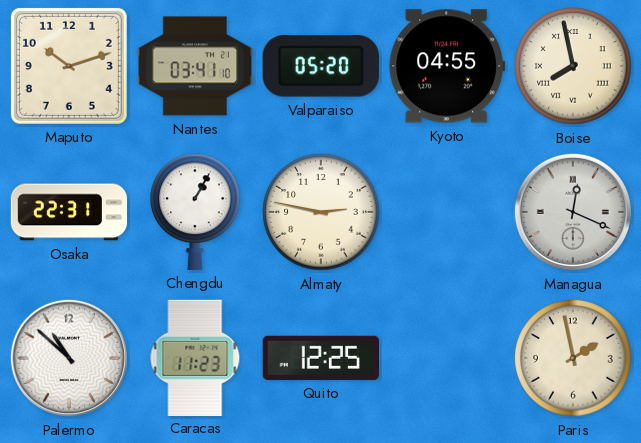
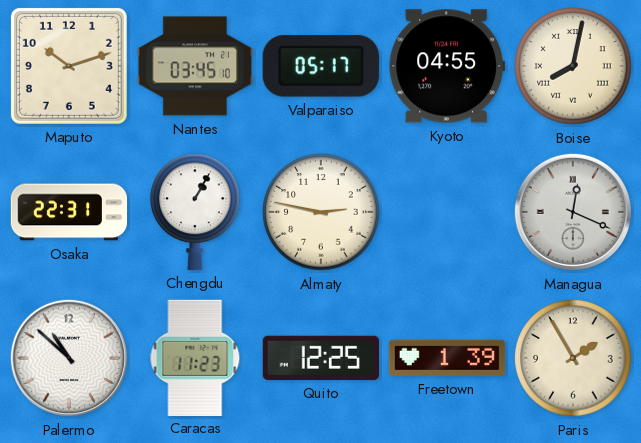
Nantes: 03:41 -> 03:45 (195, 66)
Valparaiso: 05:20 -> 05:17 (321, 66)
Boise: 7:58 -> 8:02 (573, 66)
Freetown: none -> 1:39 (447, 358)
Paris: 1:58 -> 1:55 (573, 358)
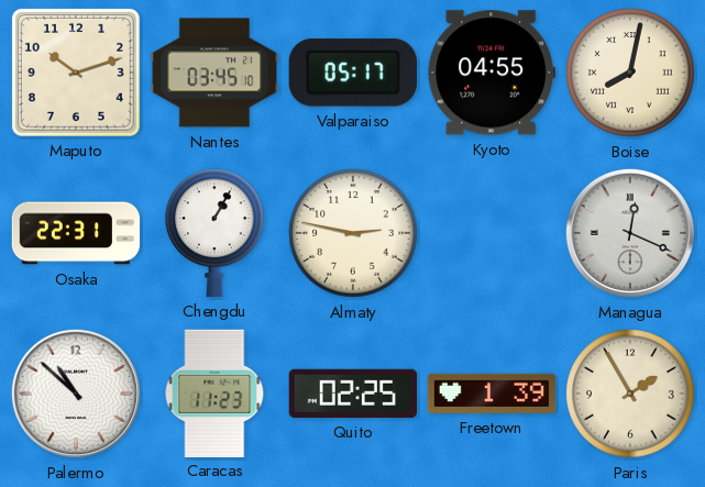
Quito: 12:25 -> 02:25 (352, 394)
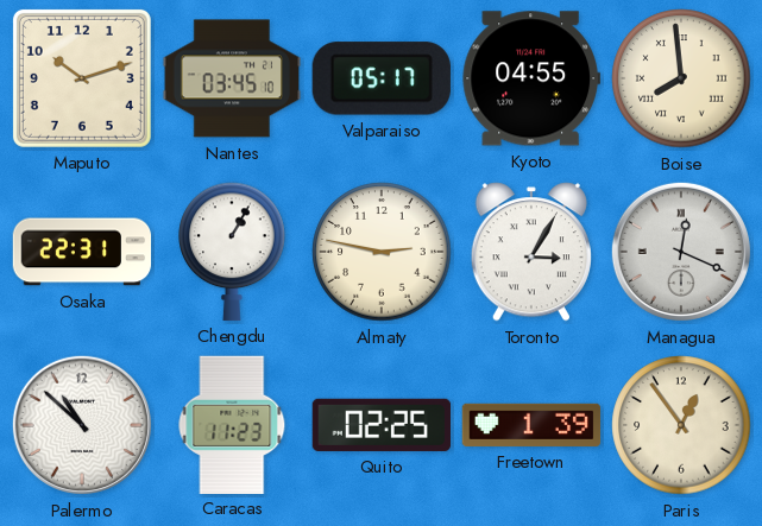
Boise: 8:02 -> 7:59 (681, 78)
Toronto: none -> 3:05 (531, 252)
Paris: 1:55 -> 12:54 (681, 425)
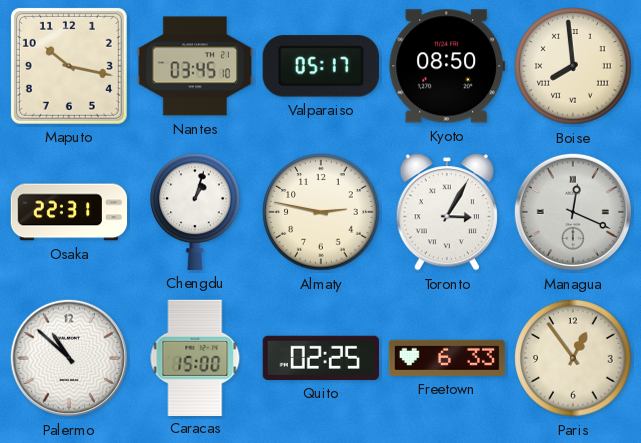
Maputo: 10:12 -> 10:17 (69, 66)
Kyoto: 04:55 -> 08:50 (446, 66)
Chengdu: 1:05 -> 1:03 (195, 212)
Caracas: 11:23 -> 15:00 (195, 357)
Freetown: 1:39 -> 6:33 (447, 358)
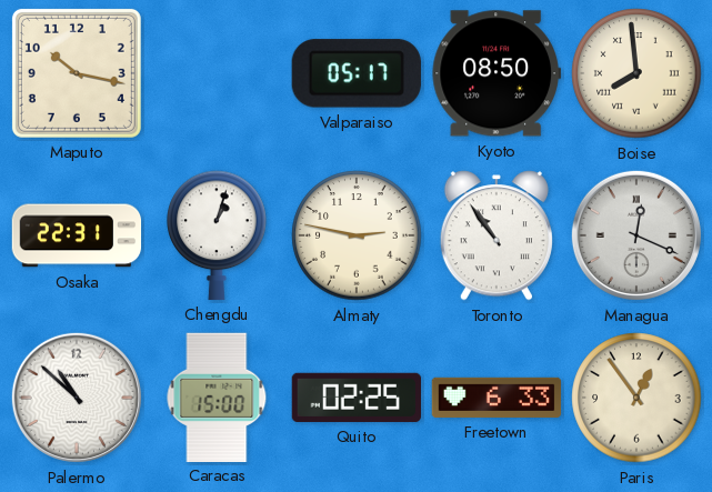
Nantes: 03:45 -> none (195, 66)
Toronto: 3:05 -> 10:54 (497, 235)
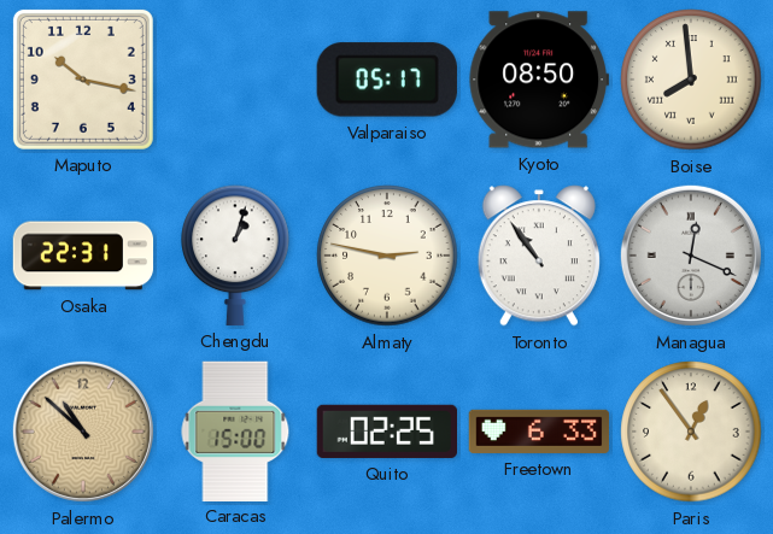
Palermo dial: white -> champagne (83, 432)
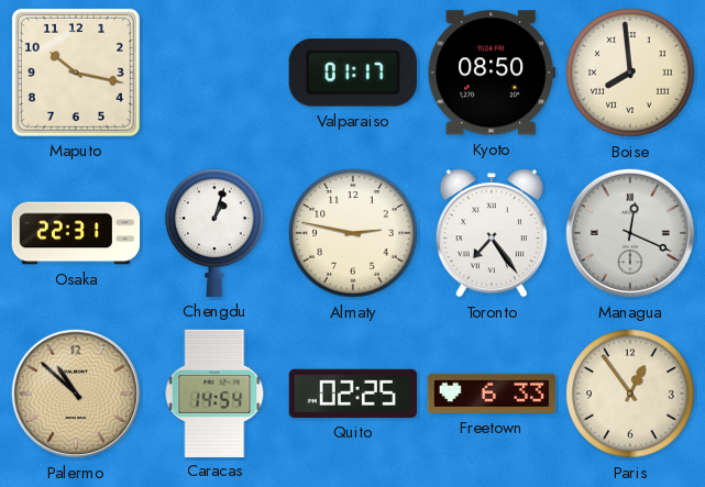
Valparaiso: 05:17 -> 01:17 (353, 73)
Toronto: 10:54 -> 7:24 (492, 233)
Caracas: 15:00 -> 14:54 (214, 392)
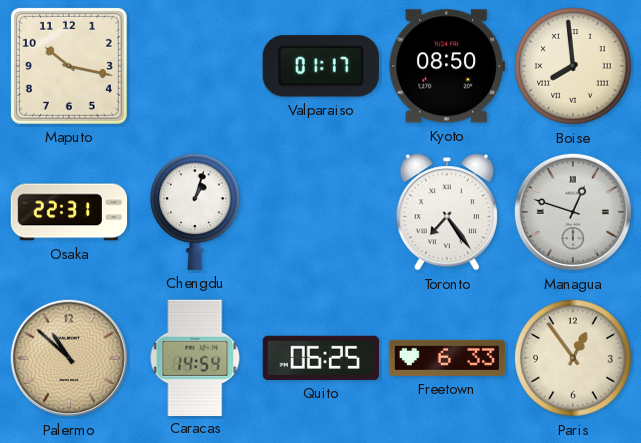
Almaty: 2:47 -> none (353, 233)
Managua: 12:19 -> 12:48 (573, 212)
Quito: 02:25 -> 06:25 (320, 358)
